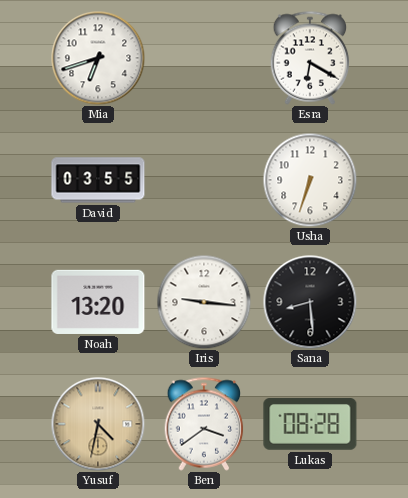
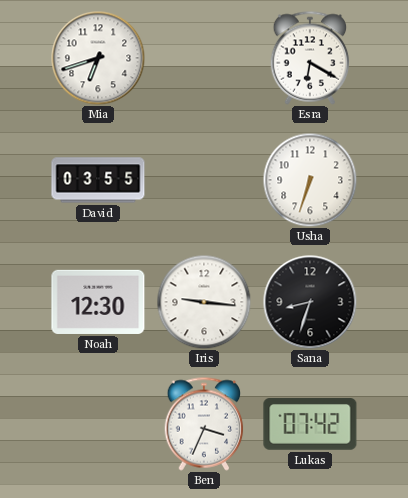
Noah: 13:20 -> 12:30 (98, 302)
Sana: 8:29 -> 8:33 (310, 302)
Yusuf: 4:32 -> none (98, 424)
Ben: 3:39 -> 3:34 (204, 424)
Lukas: 08:28 -> 07:42 (310, 424)
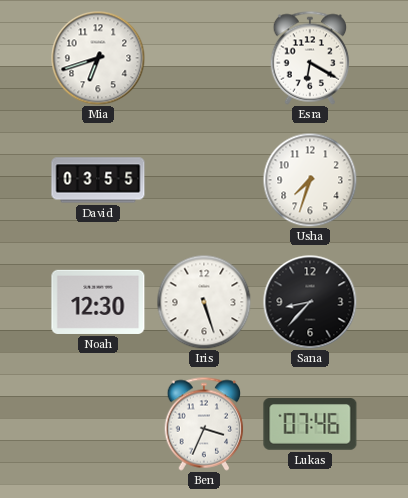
Usha: 6:33 -> 7:33 (310, 180)
Iris: 9:16 -> 5:27 (204, 302)
Sana: 8:33 -> 8:37 (310, 302)
Lukas: 07:42 -> 07:46 (310, 424)
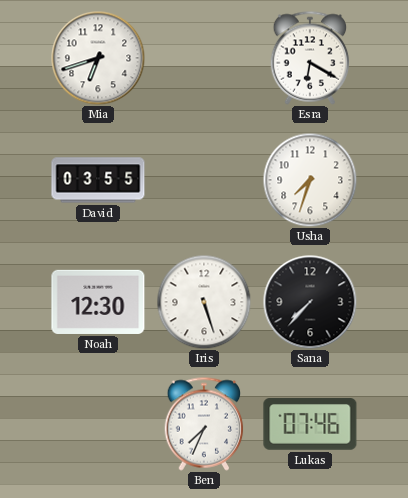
Sana: 8:37 -> 7:37 (310, 302)
Ben: 3:34 -> 7:34 (204, 424)
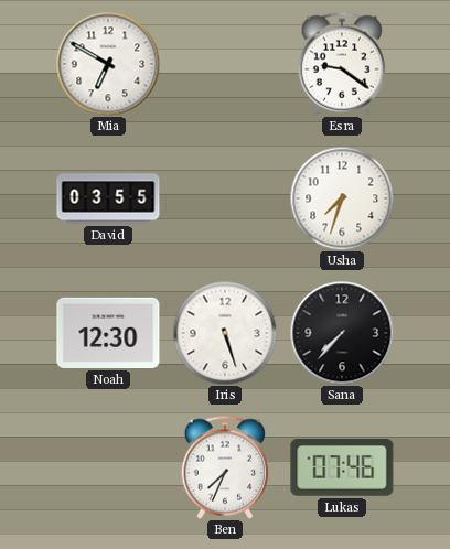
Mia: 6:42 -> 6:50 (108, 64)
Esra: 6:20 -> 9:21 (342, 64)
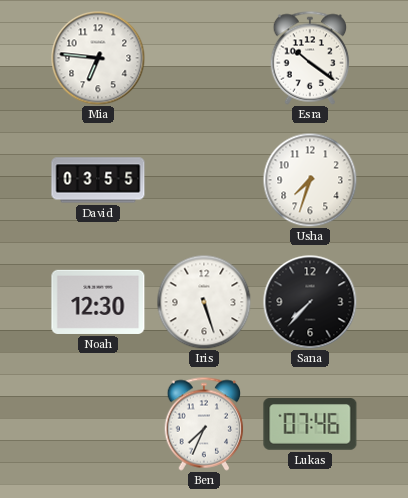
Mia: 6:50 -> 6:46 (98, 58)
Esra: 9:21 -> 10:21 (310, 58)
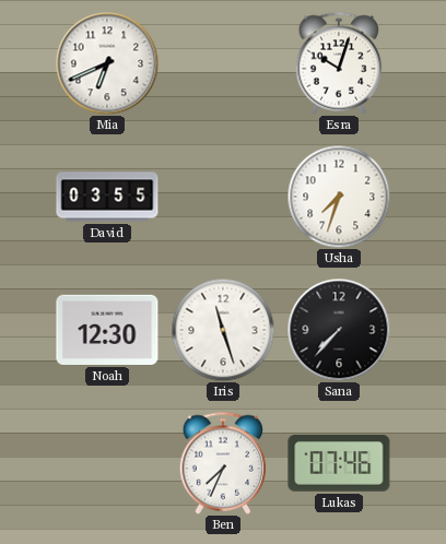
Mia: 6:46 -> 6:41 (107, 63)
Esra: 10:21 -> 10:03 (339, 63)
Iris: 5:27 -> 11:27 (223, 330)
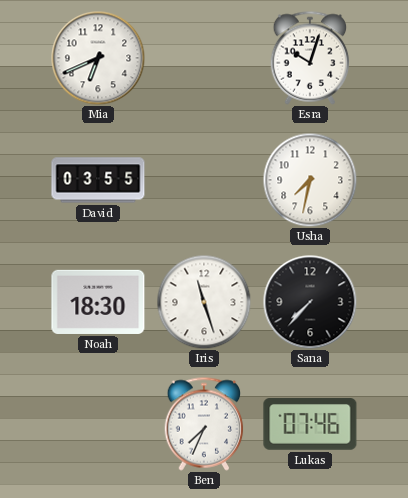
Usha: 7:33 -> 7:32 (310, 180)
Noah: 12:30 -> 18:30 (98, 302)
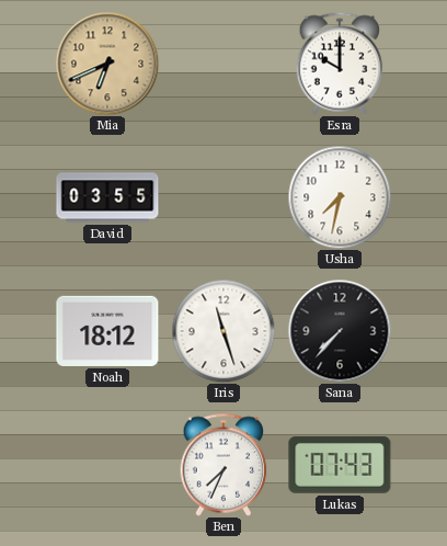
Mia dial: white -> champagne (107, 64)
Esra: 10:03 -> 10:00 (340, 64)
Noah: 18:30 -> 18:12 (107, 331)
Lukas: 07:46 -> 07:43 (340, 465)
